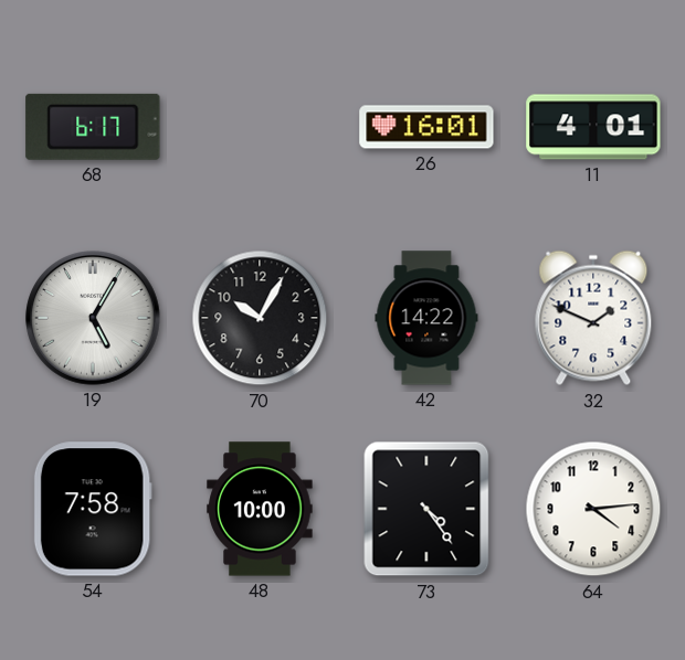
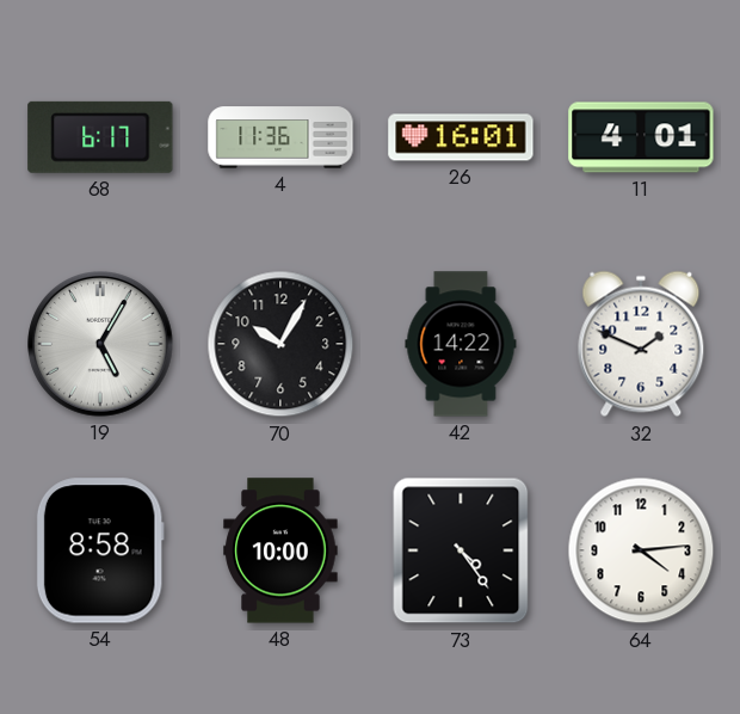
4: none -> 11:36 (280, 137)
54: 7:58 -> 8:58 (100, 550)
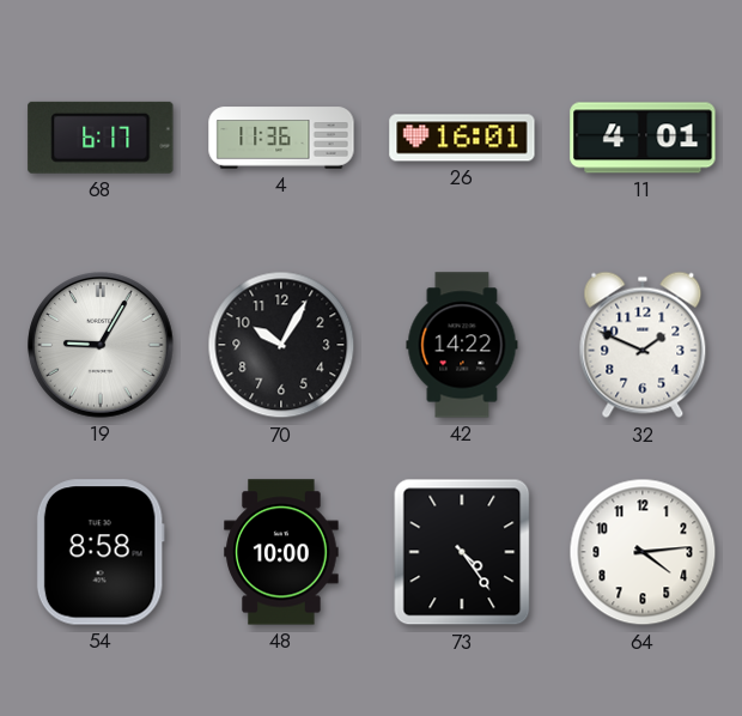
19: 5:05 -> 9:05 (101, 345)
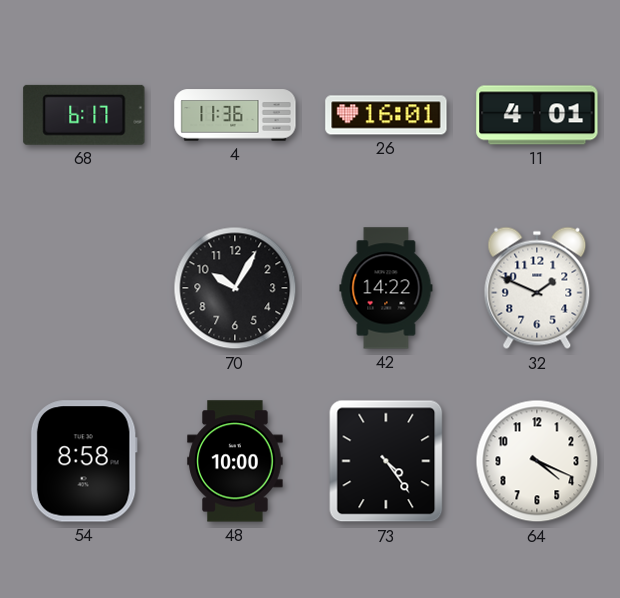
19: 9:05 -> none (101, 345)
64: 4:14 -> 4:19 (537, 461)
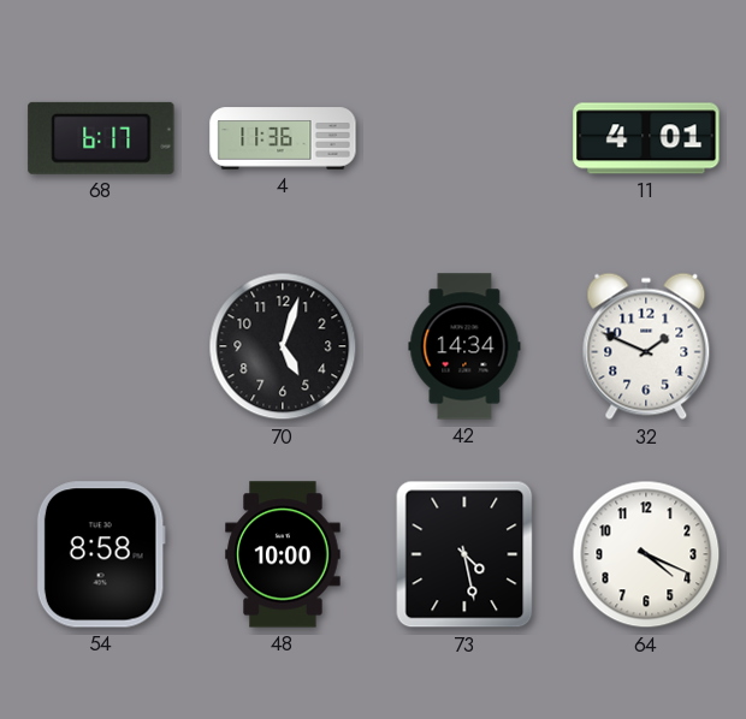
26: 16:01 -> none (386, 115)
70: 10:05 -> 5:03 (283, 346)
42: 14:22 -> 14:34 (464, 346)
73: 4:24 -> 4:28 (464, 554)
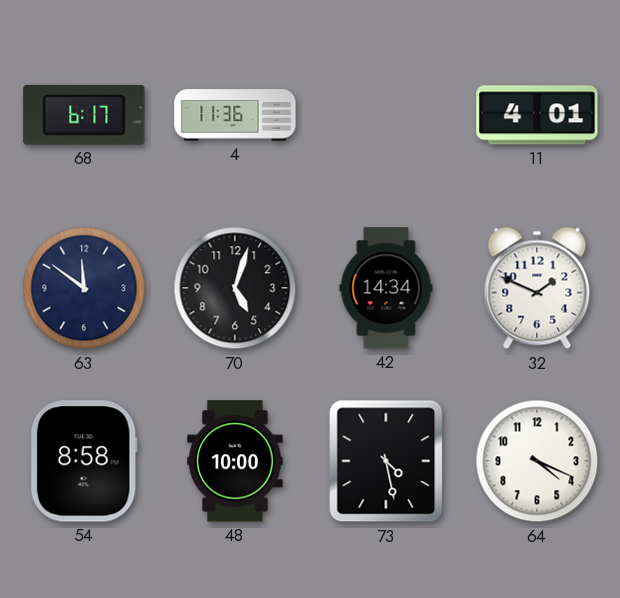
63: none -> 11:51 (84, 288)
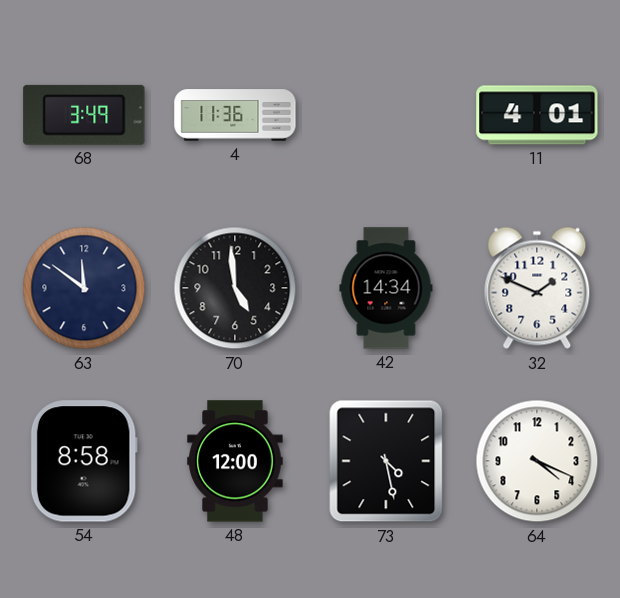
68: 6:17 -> 3:49 (84, 115)
70: 5:03 -> 4:59 (235, 288)
48: 10:00 -> 12:00 (235, 461)
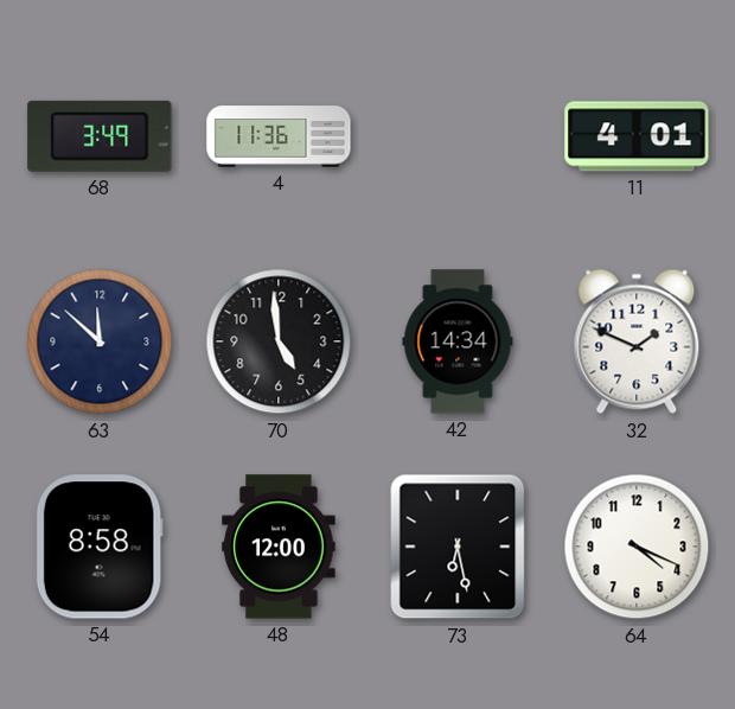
63: 11:51 -> 11:52 (100, 341)
73: 4:28 -> 6:28 (458, 547)
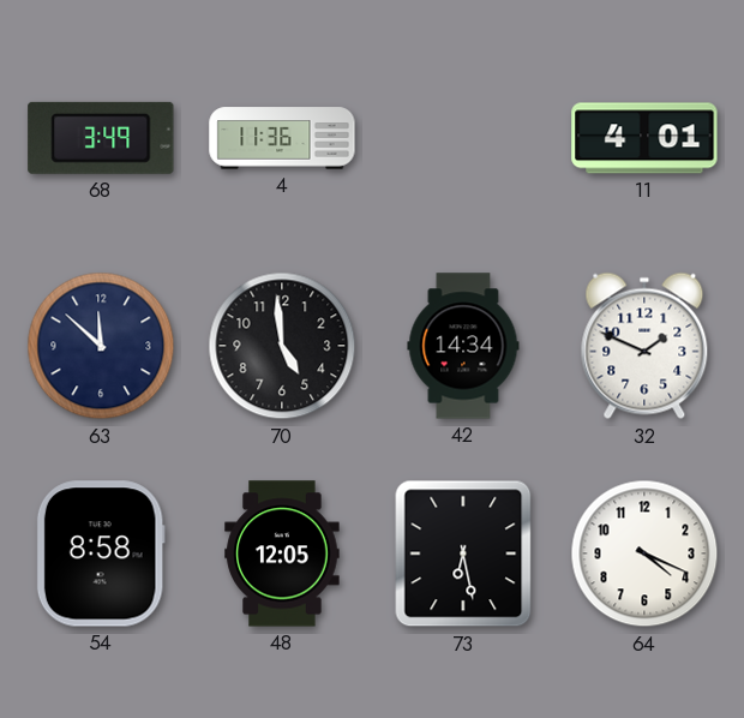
48: 12:00 -> 12:05 (282, 554)
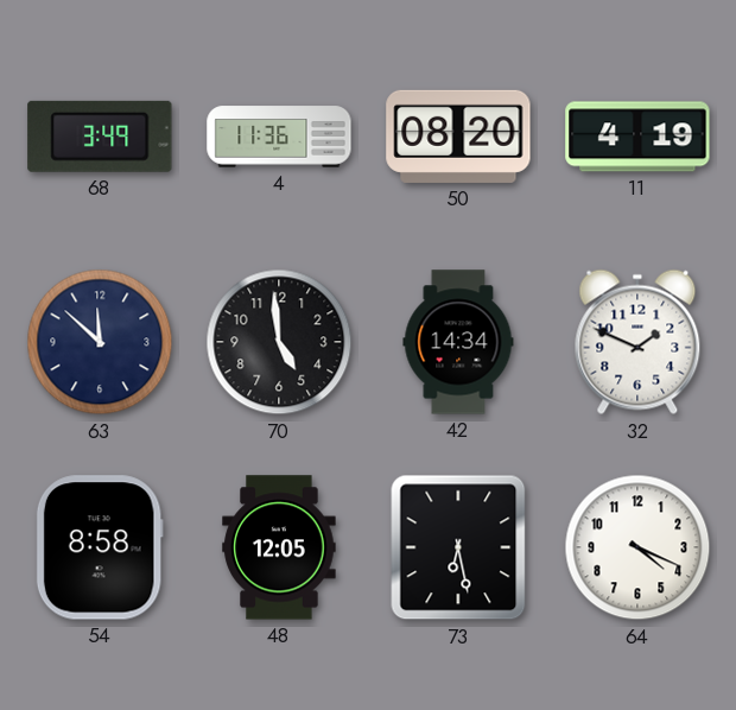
50: none -> 08:20 (458, 137)
11: 4:01 -> 4:19 (637, 137)
